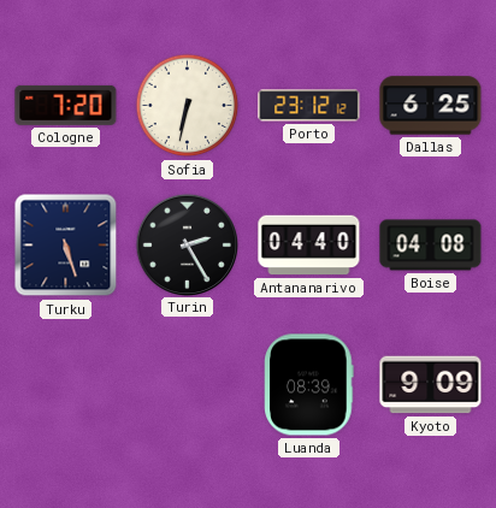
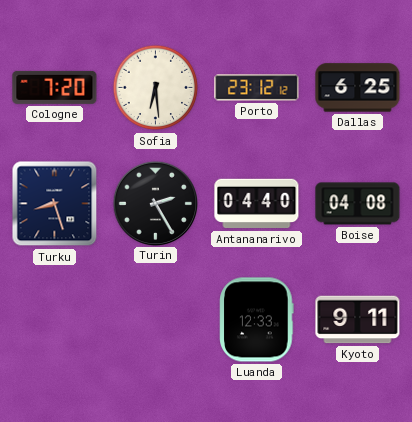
Sofia: 6:32 -> 6:29 (156, 88)
Turku: 5:27 -> 8:27 (55, 204)
Luanda: 08:39 -> 12:33 (257, 320)
Kyoto: 9:09 -> 9:11 (358, 320)
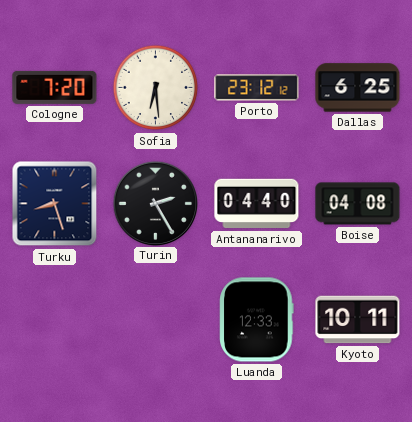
Kyoto: 9:11 -> 10:11 (358, 320)
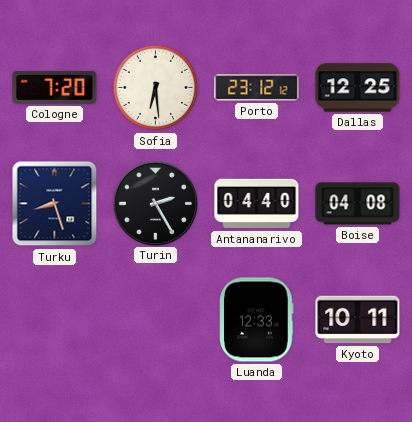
Dallas: 6:25 -> 12:25 (358, 88)
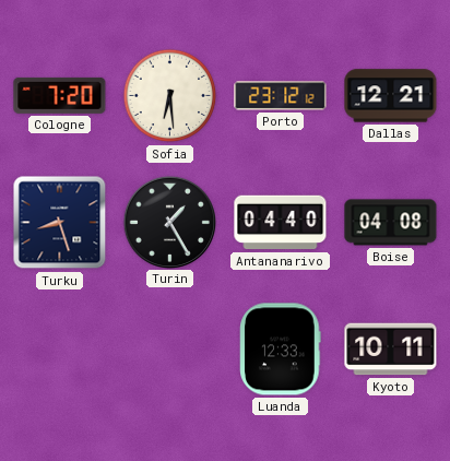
Dallas: 12:25 -> 12:21 (391, 96)
Turin: 2:25 -> 1:25 (169, 222)
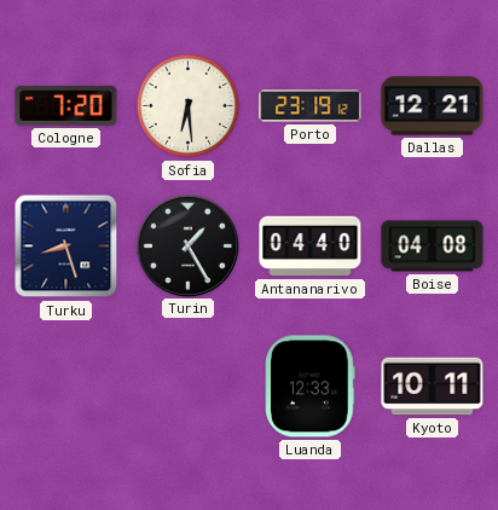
Porto: 23:12 -> 23:19 (311, 106)
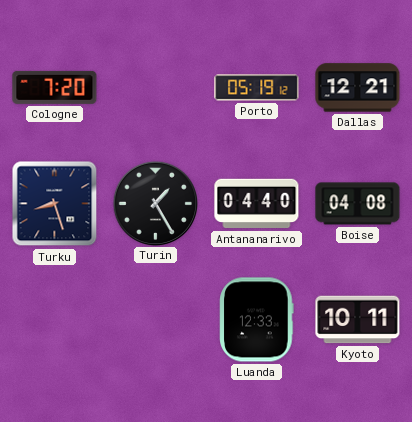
Sofia: 6:29 -> none (189, 106)
Porto: 23:19 -> 05:19 (257, 88)
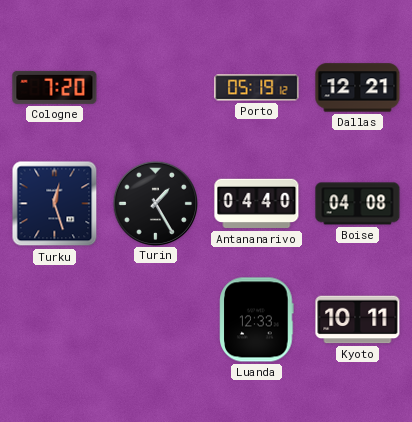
Turku: 8:27 -> 12:27 (55, 204)
